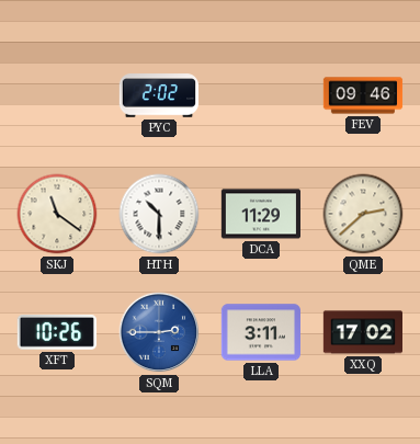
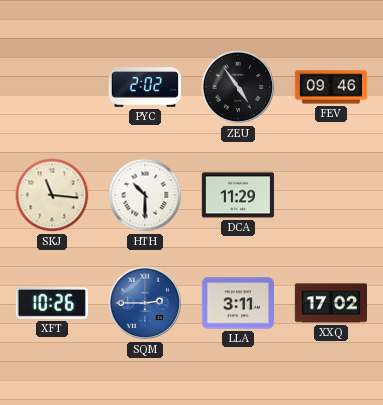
ZEU: none -> 4:54 (238, 87)
SKJ: 11:21 -> 11:16 (52, 195)
QME: 2:38 -> none (363, 214)
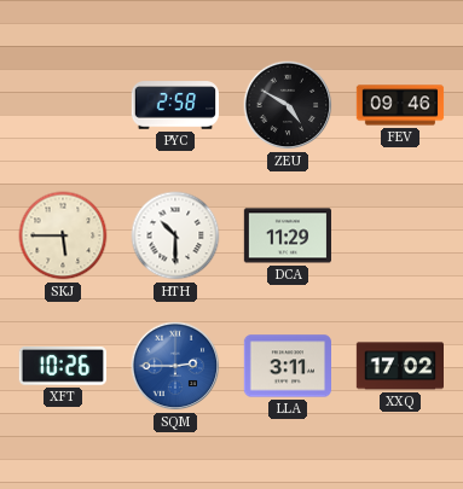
PYC: 2:02 -> 2:58 (174, 105)
ZEU: 4:54 -> 4:50 (288, 105)
SKJ: 11:16 -> 5:45 (63, 235)
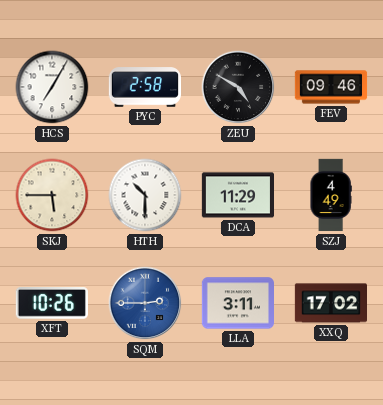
HCS: none -> 7:05 (52, 87)
SZJ: none -> 4:49 (331, 195)
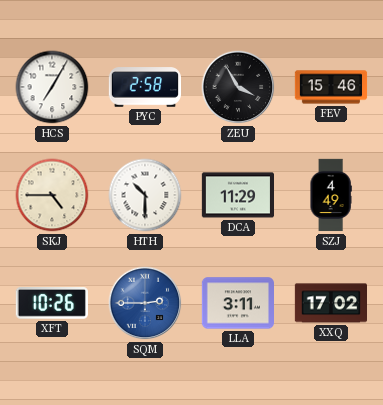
ZEU: 4:50 -> 3:55 (238, 87)
FEV: 09:46 -> 15:46 (331, 87)
SKJ: 5:45 -> 4:45 (52, 195)
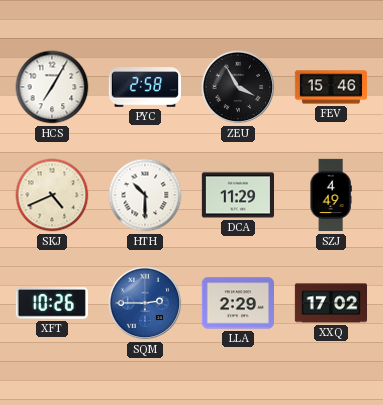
SKJ: 4:45 -> 4:41 (52, 195)
LLA: 3:11 -> 2:29 (237, 303)
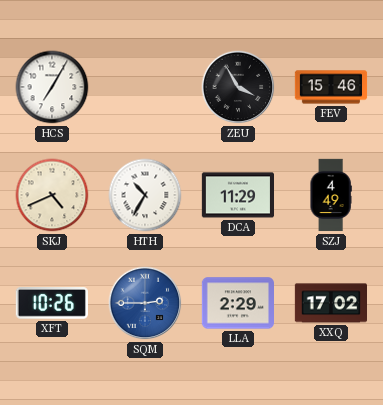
PYC: 2:58 -> none (144, 87)
HTH: 10:30 -> 10:35 (145, 195)
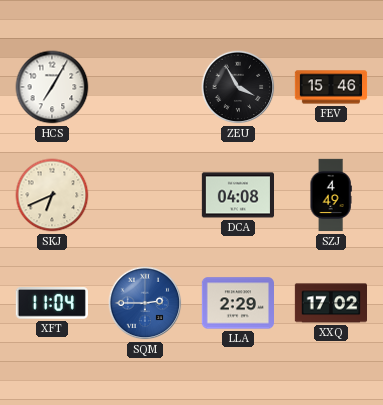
SKJ: 4:41 -> 6:41 (52, 195)
HTH: 10:35 -> none (145, 195)
DCA: 11:29 -> 04:08 (237, 195)
XFT: 10:26 -> 11:04 (52, 304)
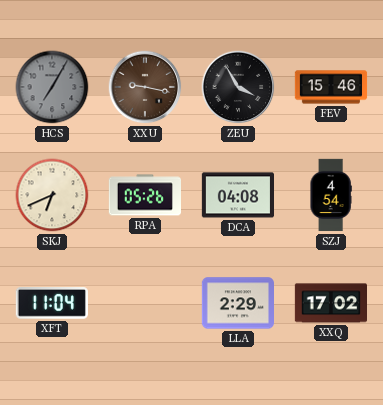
HCS dial: white -> grey (52, 87)
XXU: none -> 9:17 (145, 87)
RPA: none -> 05:26 (144, 195)
SZJ: 4:49 -> 4:54 (331, 195)
SQM: 2:45 -> none (145, 303)
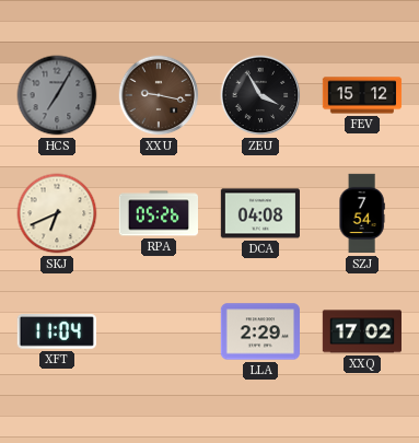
FEV: 15:46 -> 15:12 (362, 95)
SZJ: 4:54 -> 7:54 (362, 213)
